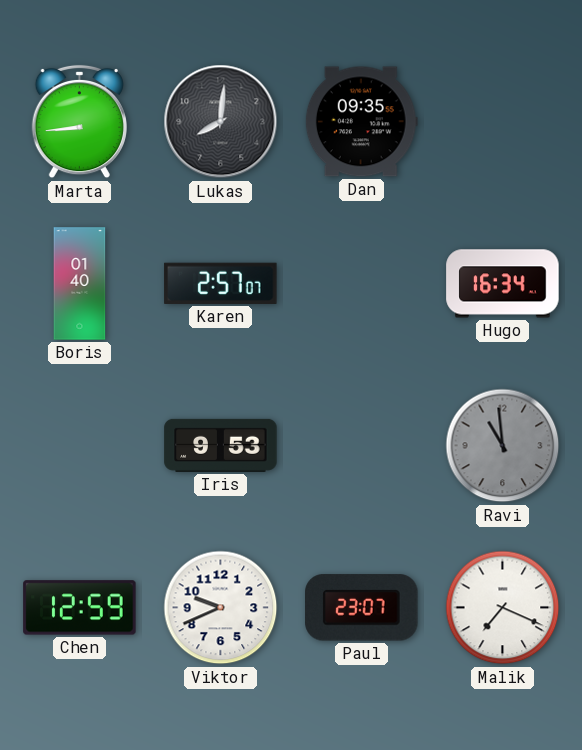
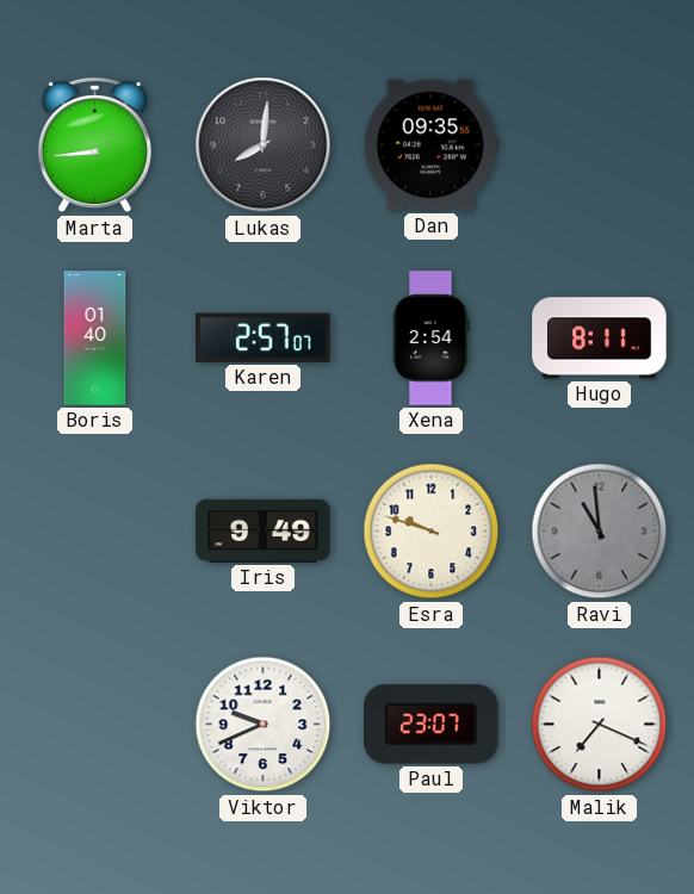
Xena: none -> 2:54 (432, 339)
Hugo: 16:34 -> 8:11 (600, 339)
Iris: 9:53 -> 9:49 (264, 530)
Esra: none -> 9:48 (432, 532)
Chen: 12:59 -> none (80, 608)
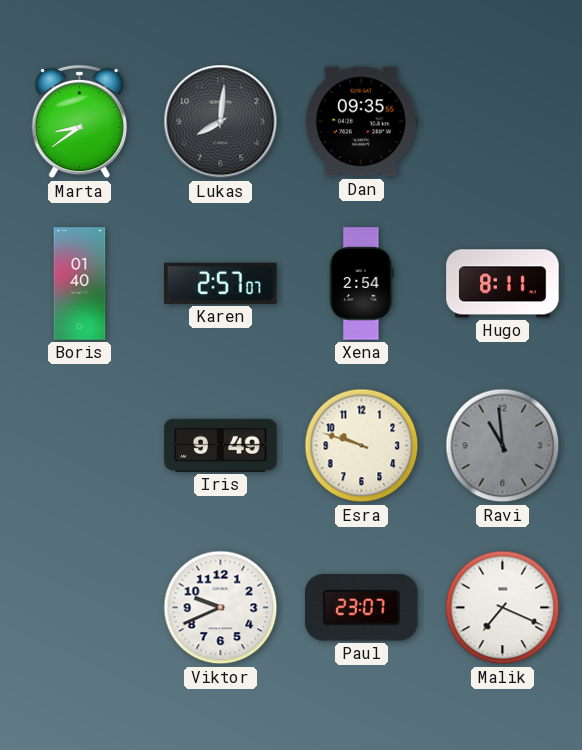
Marta: 8:44 -> 8:39 (79, 122)
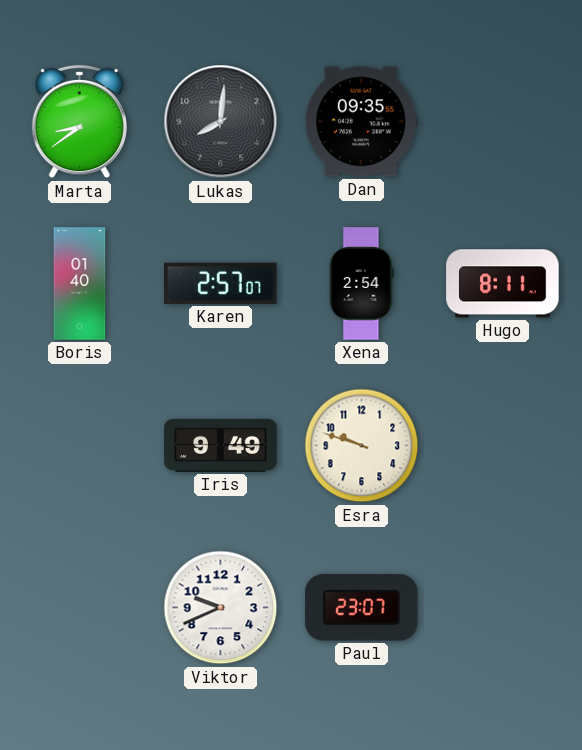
Ravi: 10:59 -> none (503, 446)
Malik: 7:19 -> none (503, 608)
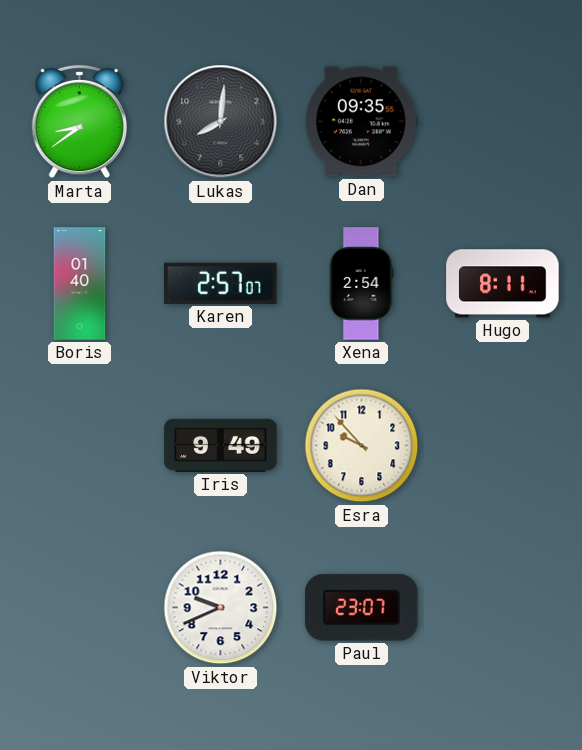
Esra: 9:48 -> 9:53 (362, 446)
